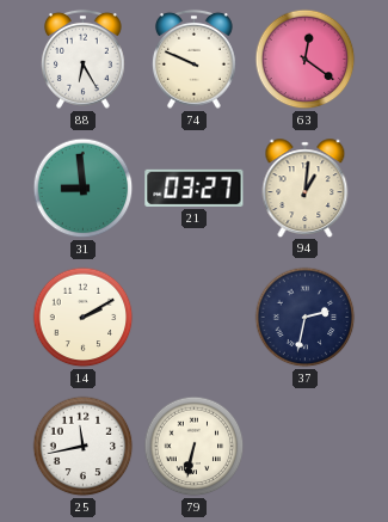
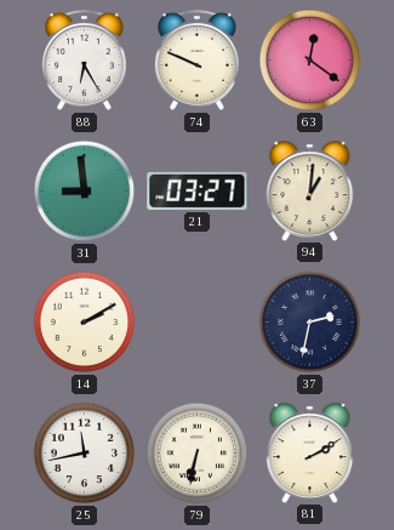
81: none -> 2:10 (310, 452)
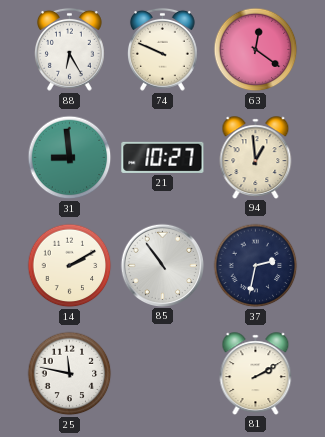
21: 03:27 -> 10:27 (163, 157)
94: 1:01 -> 12:59 (256, 157)
85: none -> 10:54 (162, 265)
25: 11:43 -> 11:47 (70, 374)
79: 6:32 -> none (198, 454)
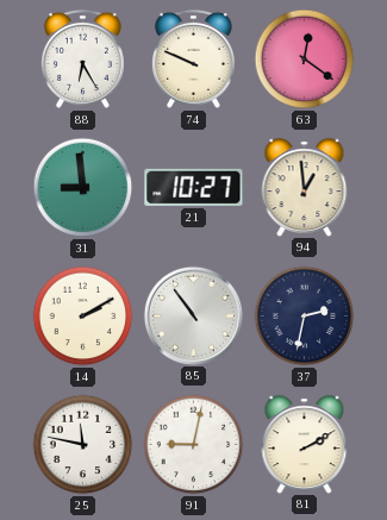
91: none -> 9:02 (194, 445)
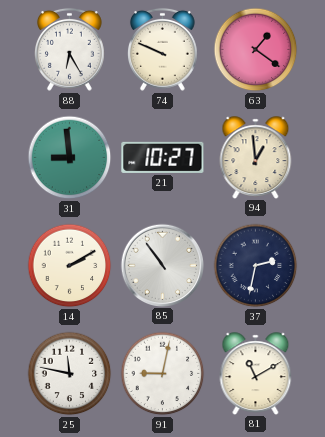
63: 12:21 -> 1:21 (256, 50)
81: 2:10 -> 11:10 (256, 373)
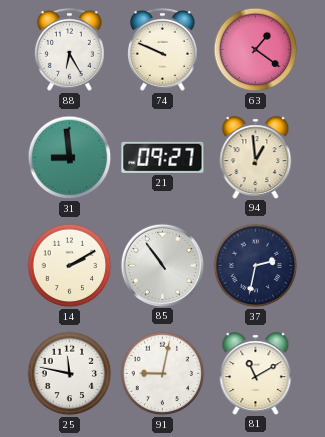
21: 10:27 -> 09:27 (163, 157)
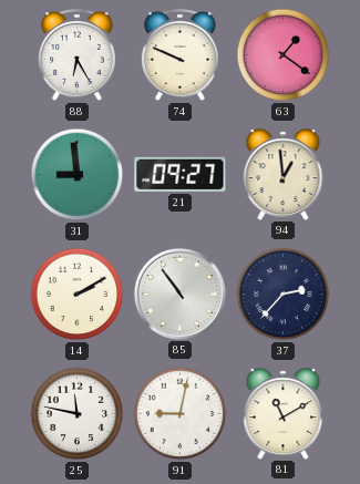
37: 2:32 -> 2:37 (284, 295)
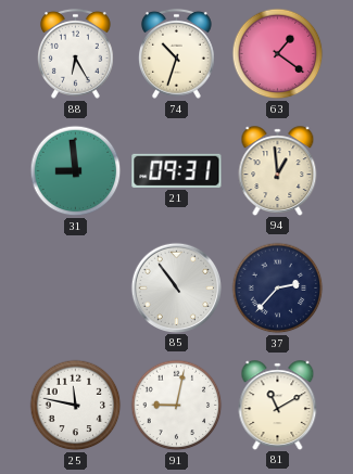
74: 9:49 -> 10:33 (177, 53)
21: 09:27 -> 09:31 (177, 170)
14: 2:10 -> none (78, 295)
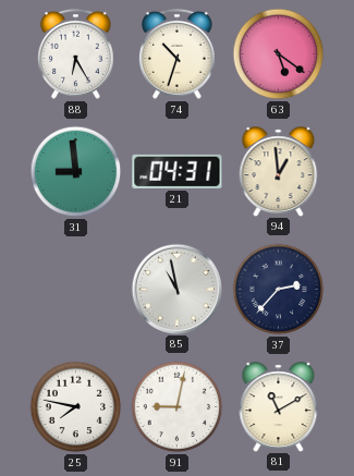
63: 1:21 -> 5:21 (279, 54)
21: 09:31 -> 04:31 (178, 171)
85: 10:54 -> 10:58 (176, 289)
25: 11:47 -> 7:47 (76, 407)
